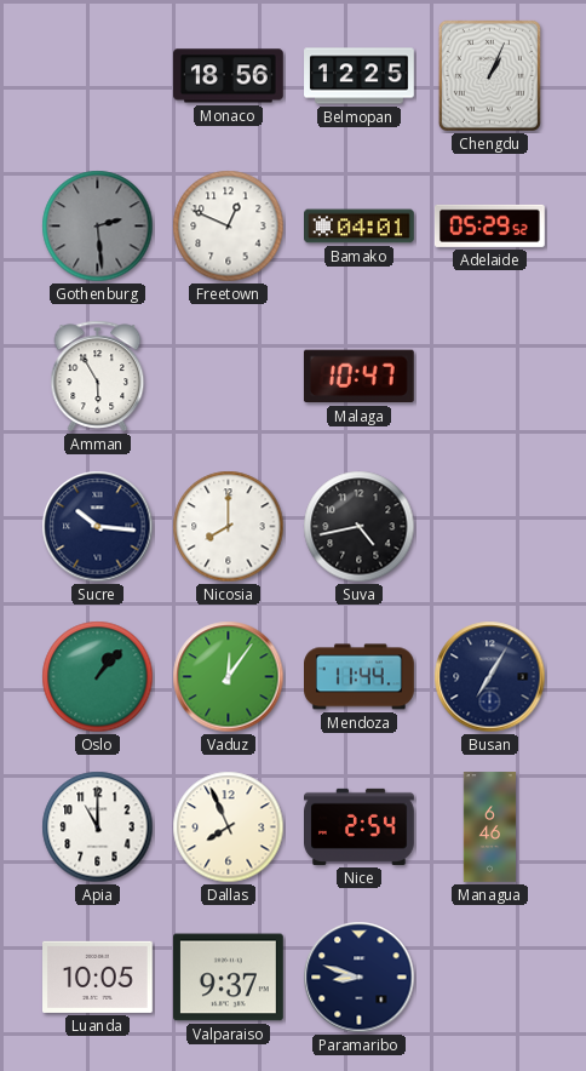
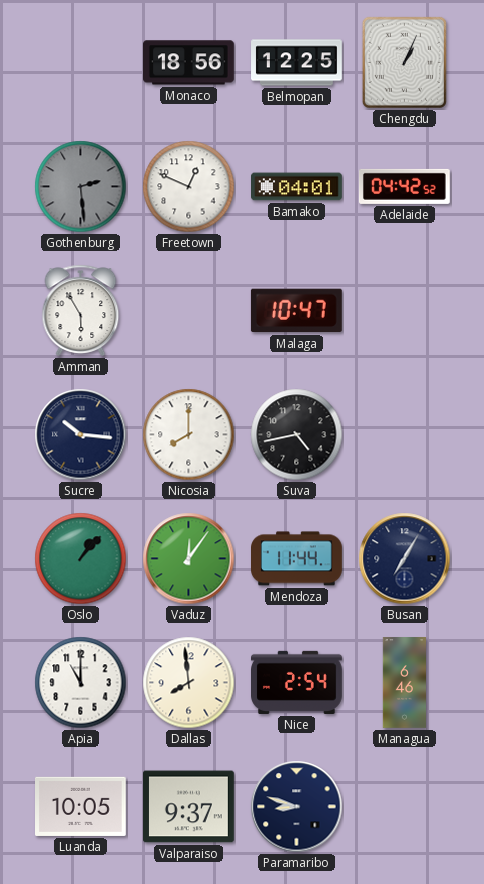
Adelaide: 05:29 -> 04:42 (404, 186)
Dallas: 7:56 -> 7:59 (189, 683)
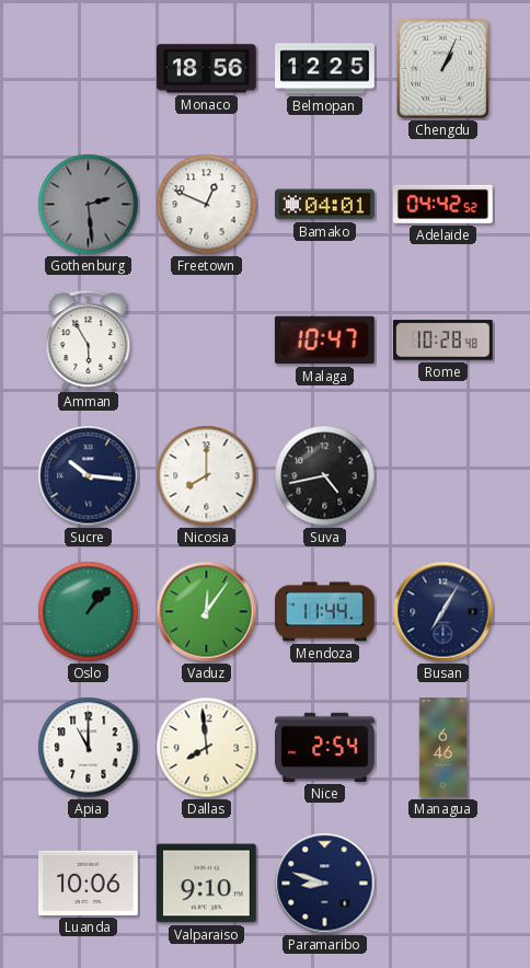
Rome: none -> 10:28 (443, 341)
Luanda: 10:05 -> 10:06 (89, 883)
Valparaiso: 9:37 -> 9:10 (207, 884)
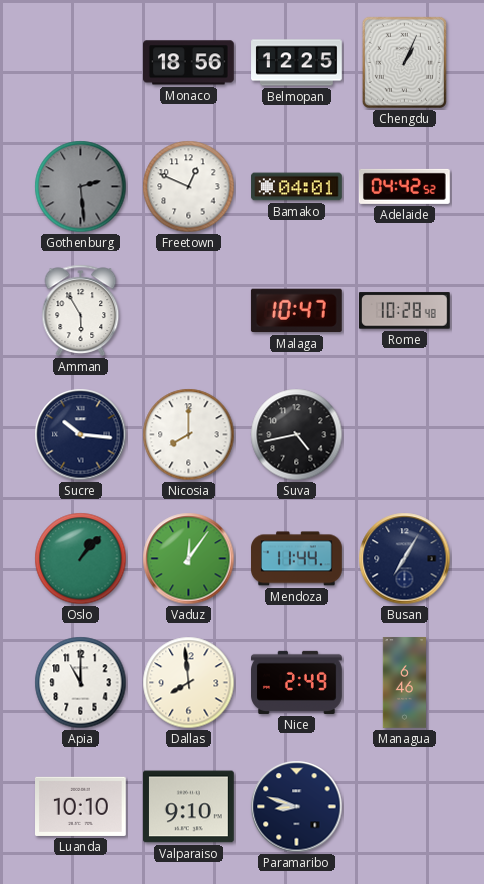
Nice: 2:54 -> 2:49 (297, 682)
Luanda: 10:06 -> 10:10 (81, 806)
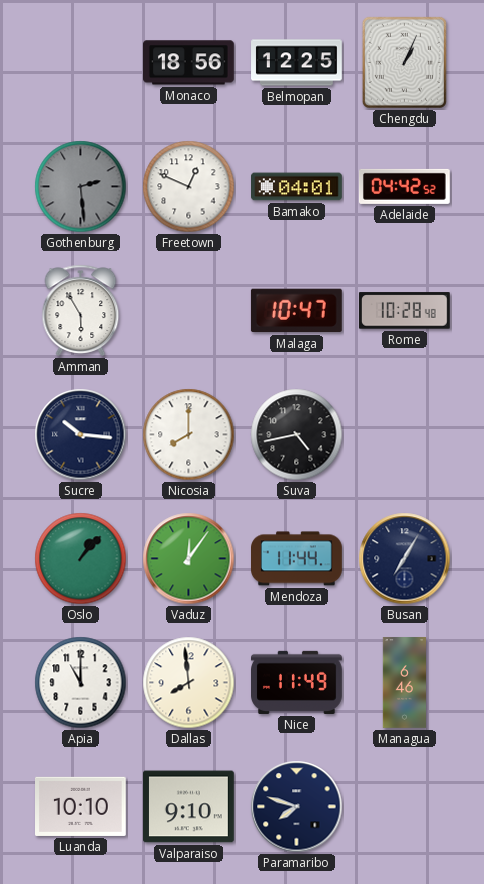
Nice: 2:49 -> 11:49 (297, 682)
Paramaribo: 8:48 -> 7:48 (297, 807)
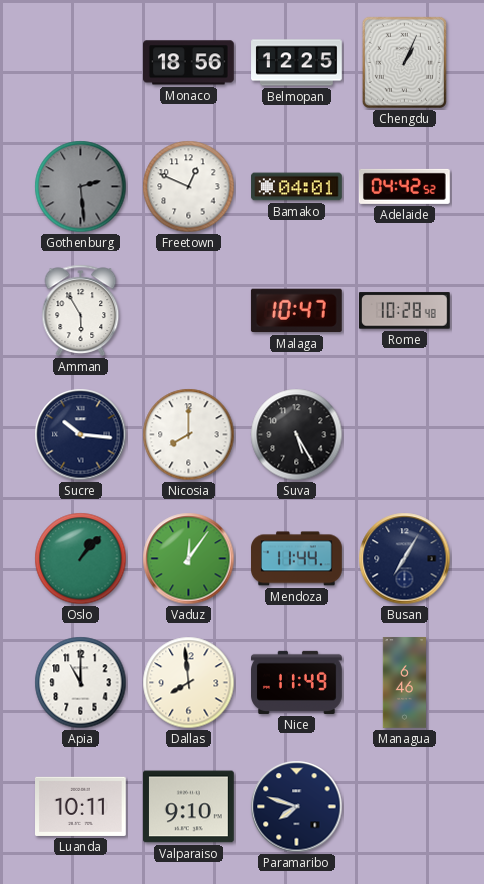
Suva: 4:43 -> 5:25 (297, 435)
Luanda: 10:10 -> 10:11 (81, 806)
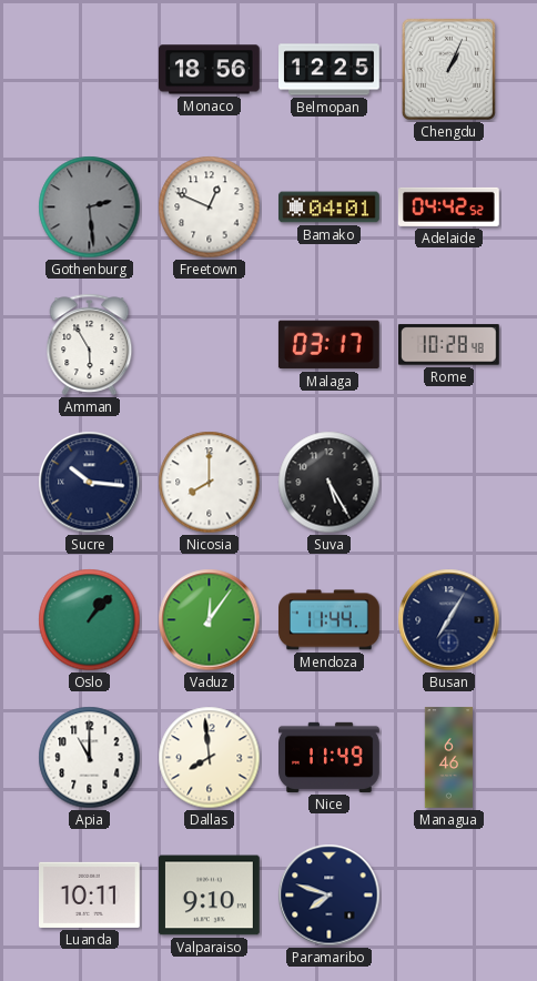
Malaga: 10:47 -> 03:17 (328, 345)
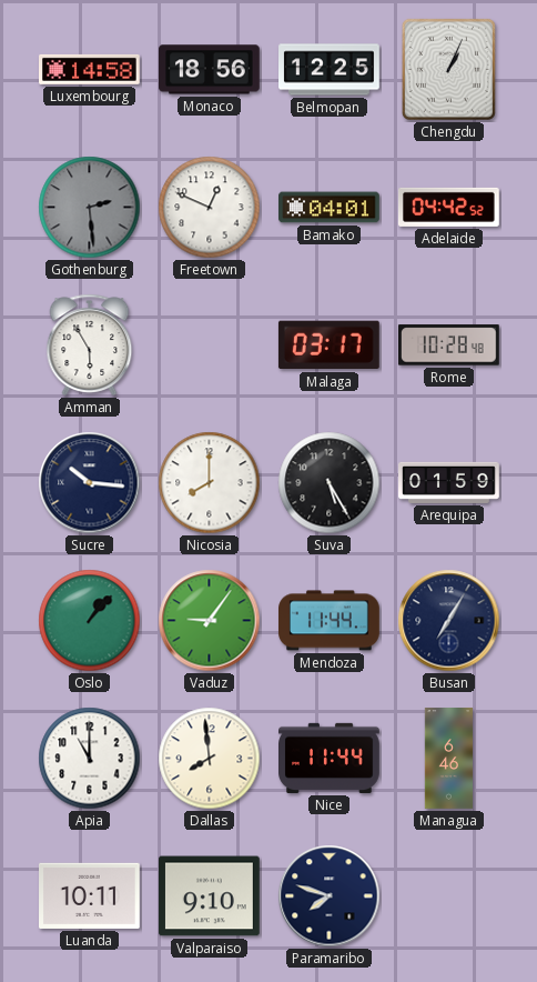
Luxembourg: none -> 14:58 (90, 69)
Arequipa: none -> 01:59 (449, 482)
Vaduz: 12:06 -> 9:06 (210, 621)
Nice: 11:49 -> 11:44 (330, 758)
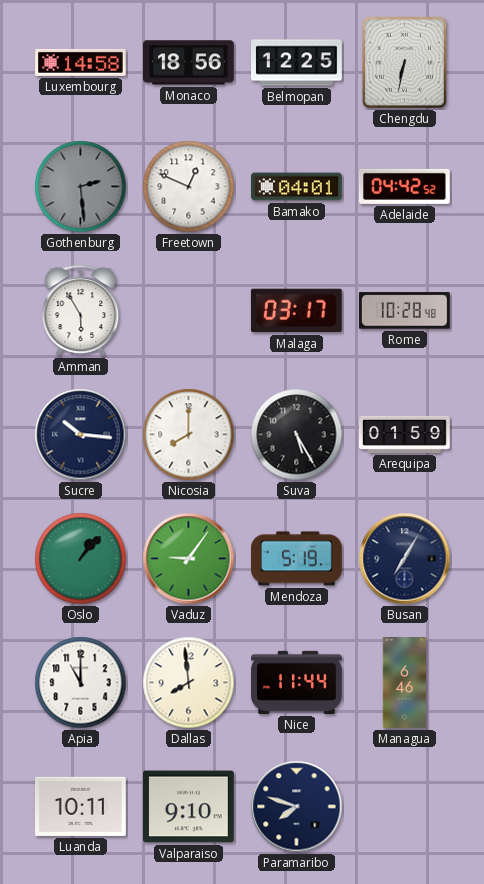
Chengdu: 1:04 -> 6:32 (404, 62)
Mendoza: 11:44 -> 5:19 (297, 559)
